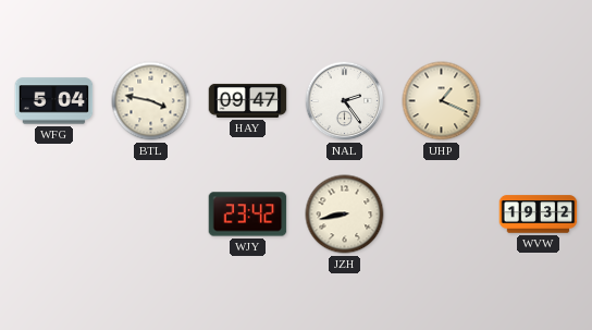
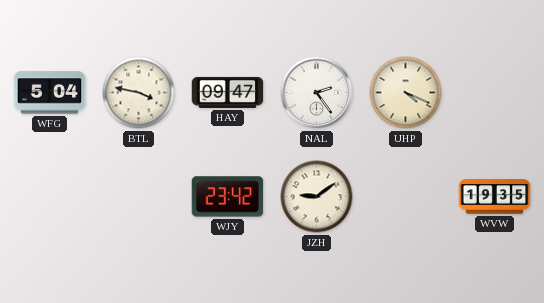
UHP: 1:19 -> 4:19 (406, 93)
JZH: 8:43 -> 9:09 (317, 197)
WVW: 19:32 -> 19:35 (495, 197)
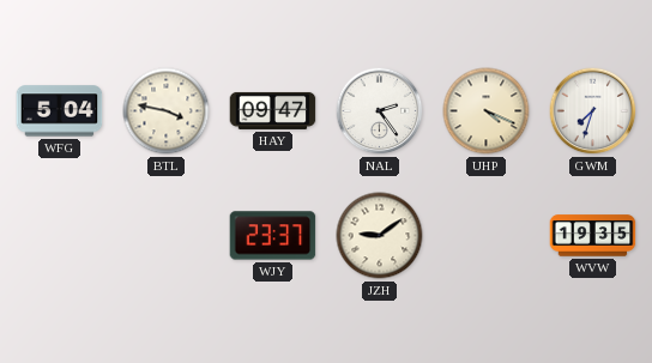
GWM: none -> 7:33 (593, 111)
WJY: 23:42 -> 23:37 (273, 236)
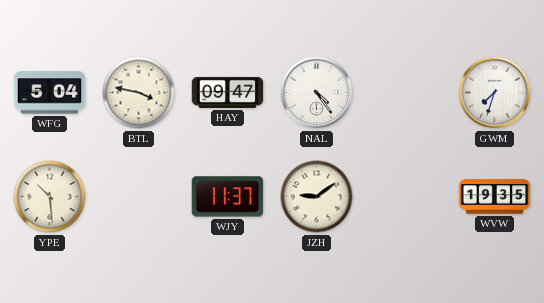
NAL: 2:24 -> 4:24 (317, 93)
UHP: 4:19 -> none (487, 111)
YPE: none -> 10:29 (50, 197)
WJY: 23:37 -> 11:37 (228, 197)
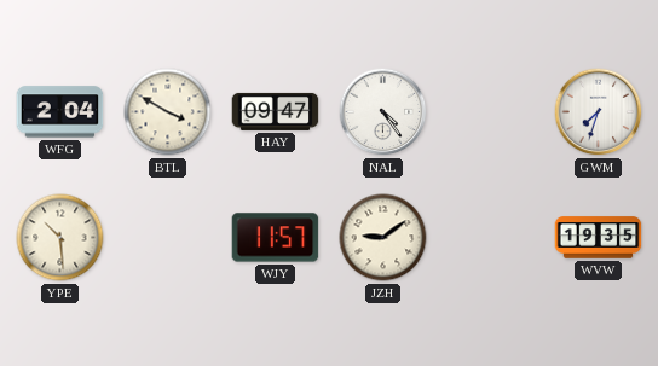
WFG: 5:04 -> 2:04 (60, 112)
BTL: 3:47 -> 3:50 (168, 112)
WJY: 11:37 -> 11:57 (276, 238)
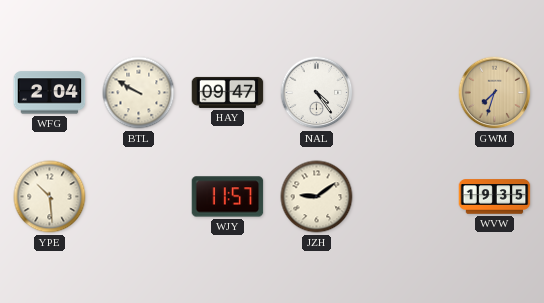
BTL: 3:50 -> 9:50 (139, 93)
GWM dial: white -> champagne (495, 93)
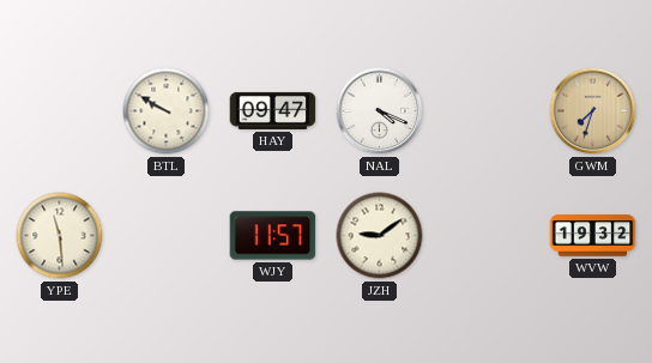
WFG: 2:04 -> none (50, 93)
NAL: 4:24 -> 4:19 (380, 111)
YPE: 10:29 -> 11:29 (60, 236)
WVW: 19:35 -> 19:32 (593, 236)
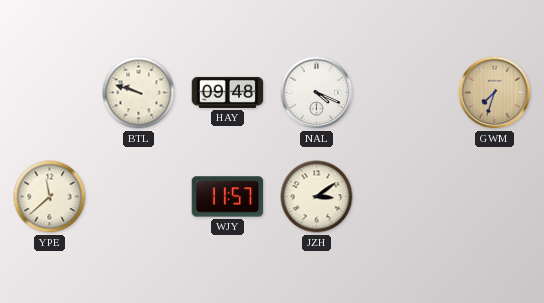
BTL: 9:50 -> 9:48 (139, 93)
HAY: 09:47 -> 09:48 (228, 92)
YPE: 11:29 -> 11:38 (50, 197)
JZH: 9:09 -> 3:09 (317, 197)
WVW: 19:32 -> none (593, 236)
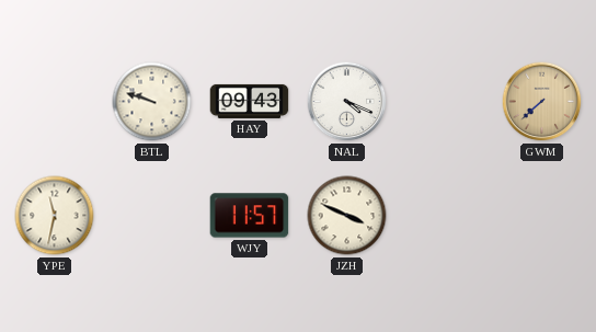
HAY: 09:48 -> 09:43 (250, 101)
GWM: 7:33 -> 7:38 (542, 102)
YPE: 11:38 -> 11:32 (55, 216)
JZH: 3:09 -> 3:49 (347, 216)
